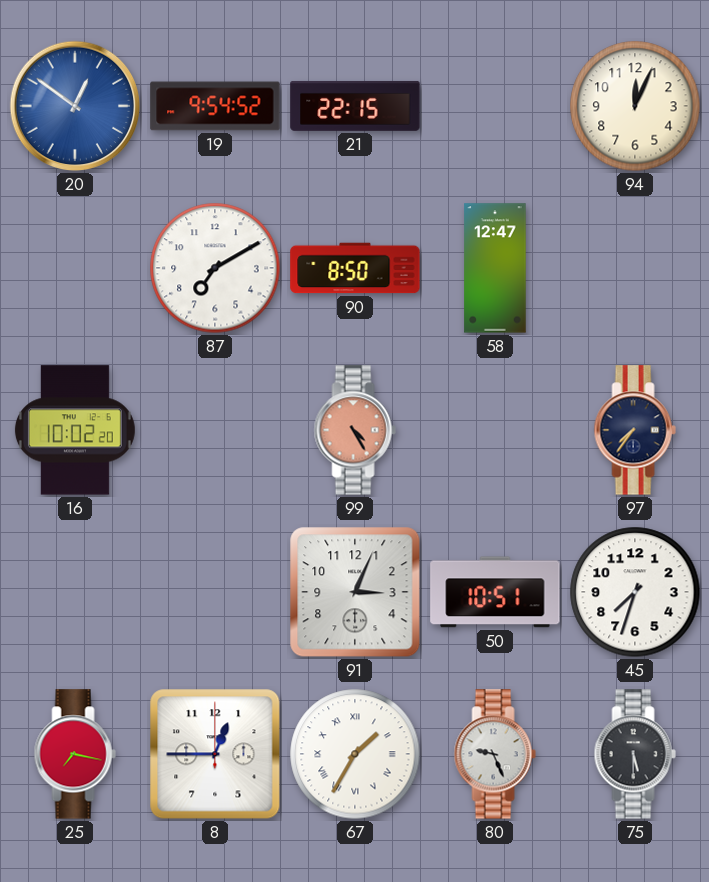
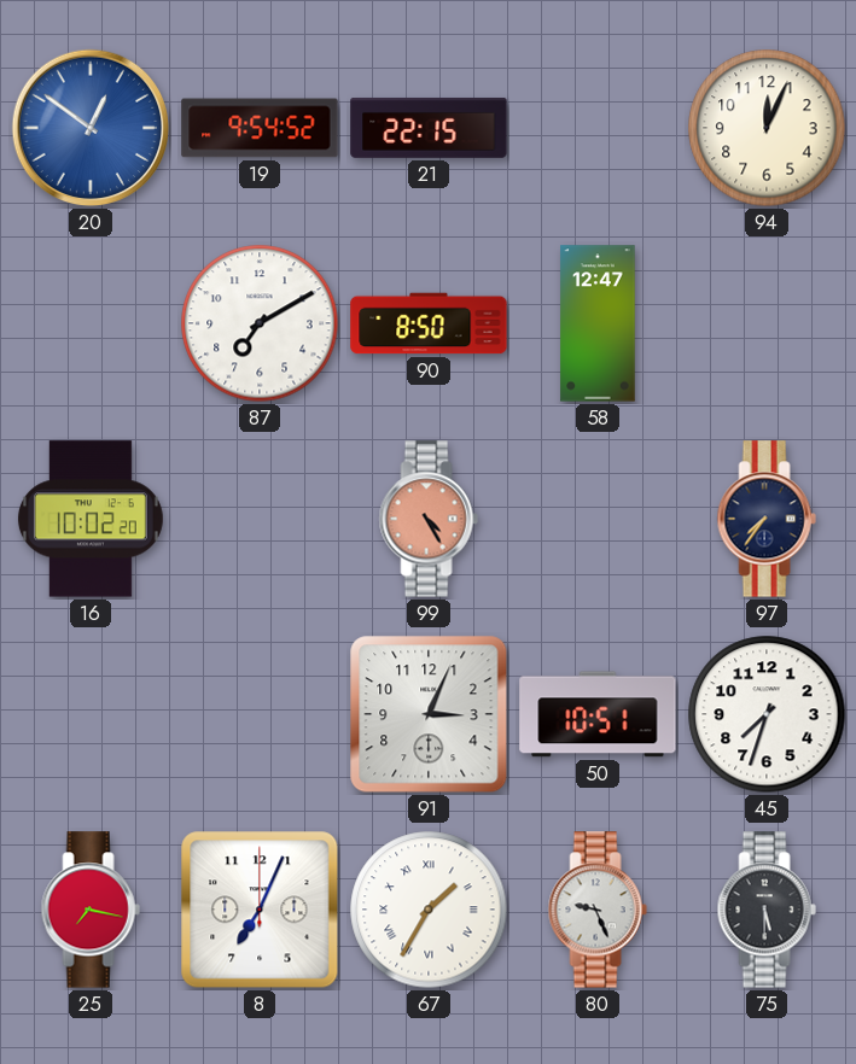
8: 12:45 -> 7:04 (260, 910)
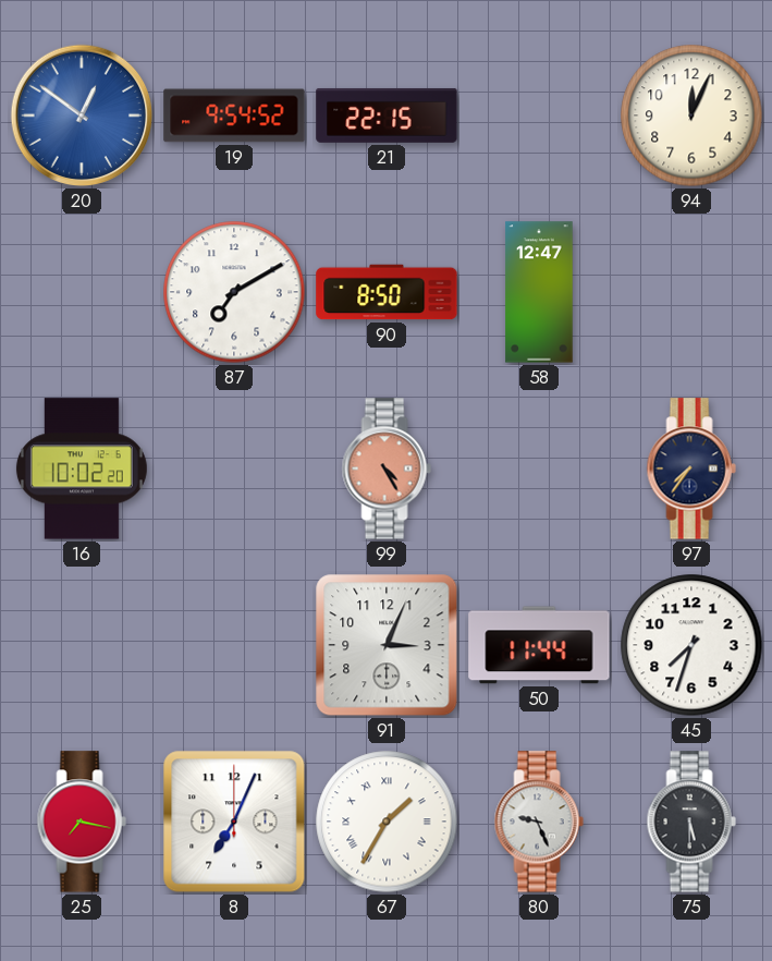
50: 10:51 -> 11:44 (539, 645)
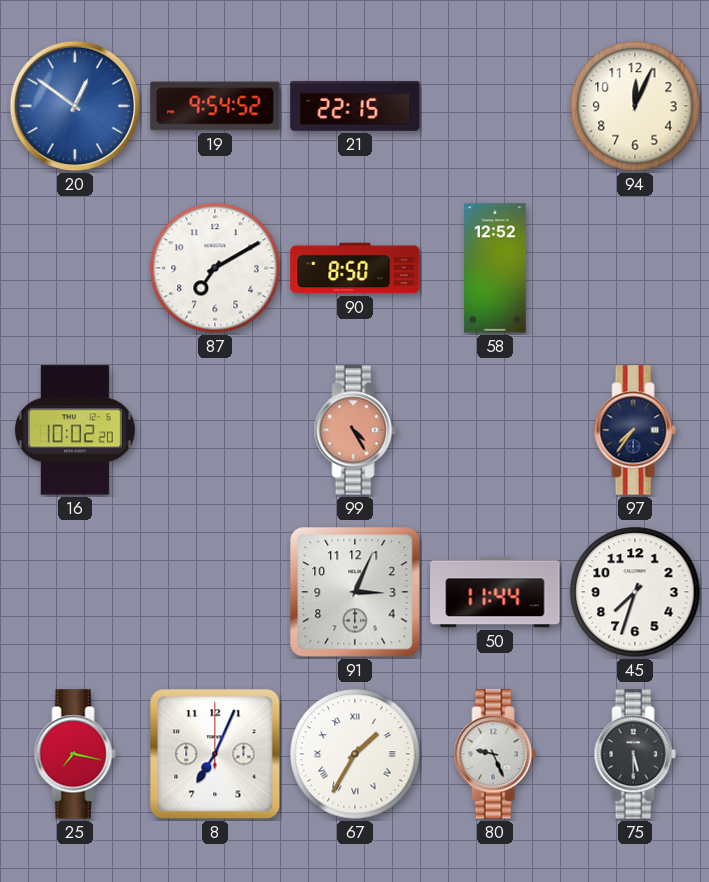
58: 12:47 -> 12:52 (495, 268)
